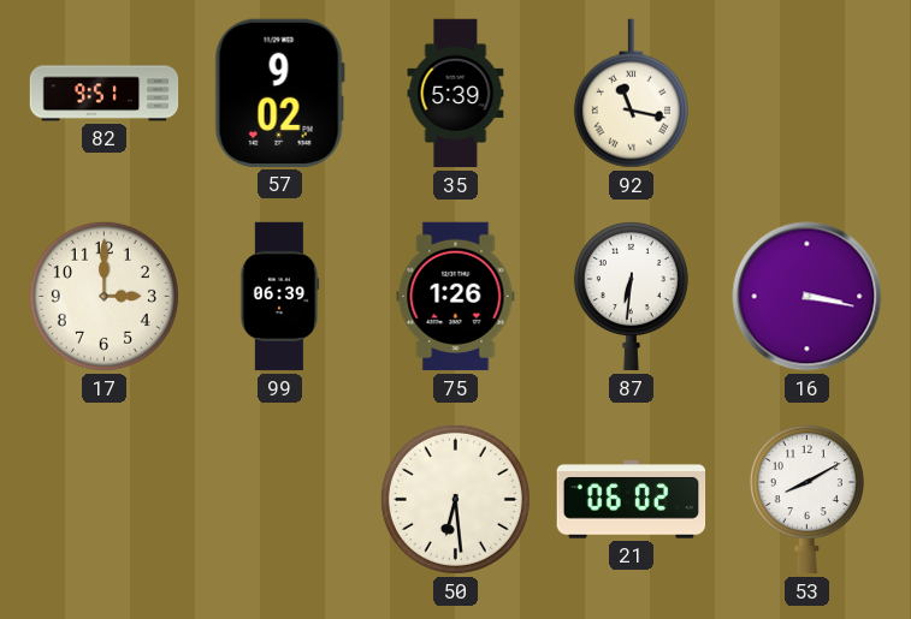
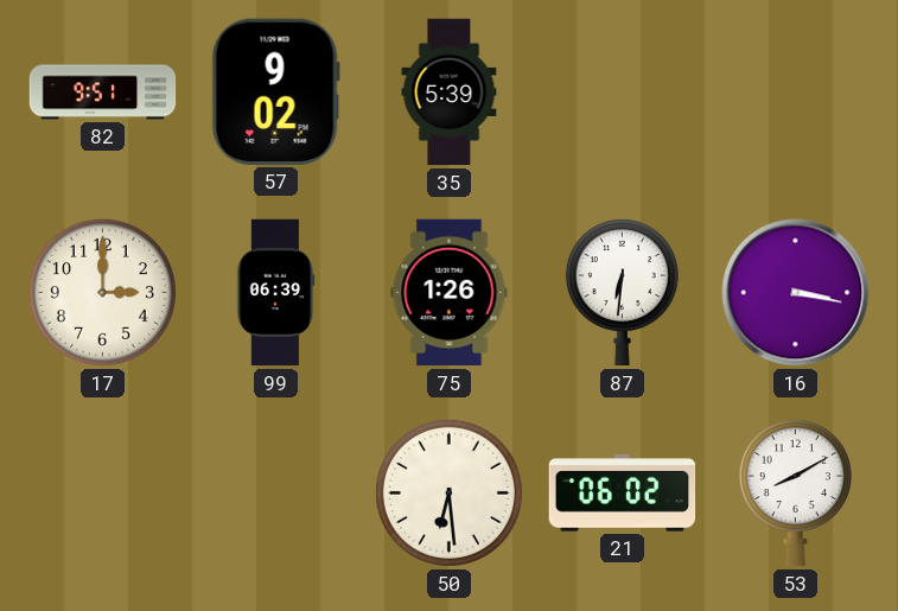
92: 11:17 -> none (631, 94)
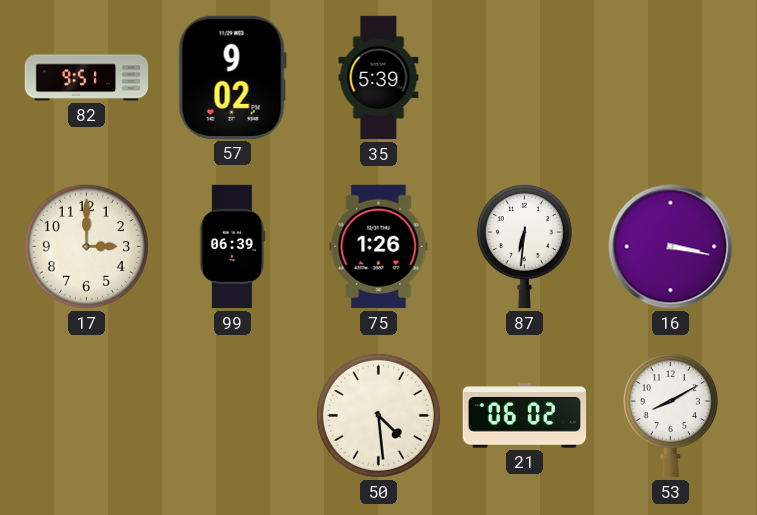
50: 6:29 -> 4:29 (378, 415)
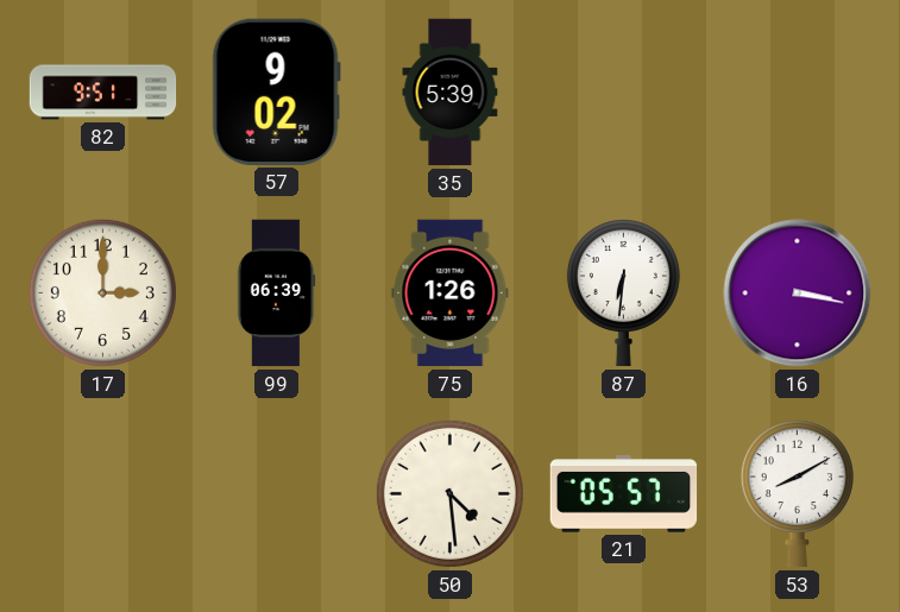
21: 06:02 -> 05:57 (624, 494)
